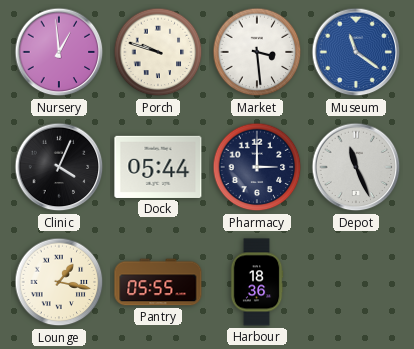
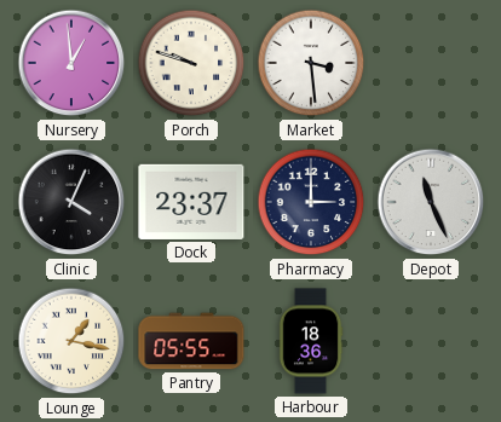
Museum: 11:21 -> none (356, 52)
Dock: 05:44 -> 23:37 (191, 202)
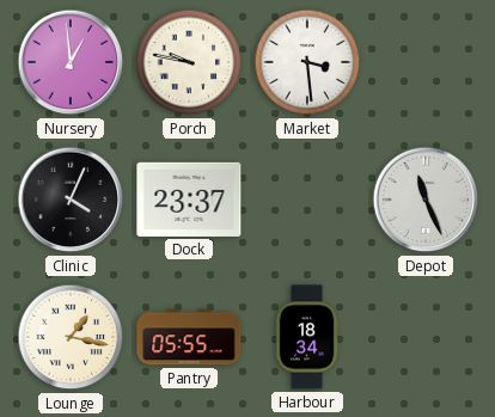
Porch: 9:48 -> 9:47 (189, 62)
Pharmacy: 3:00 -> none (311, 202)
Harbour: 18:36 -> 18:34 (307, 337)
